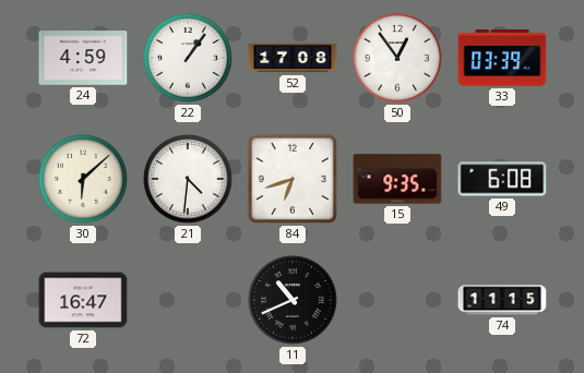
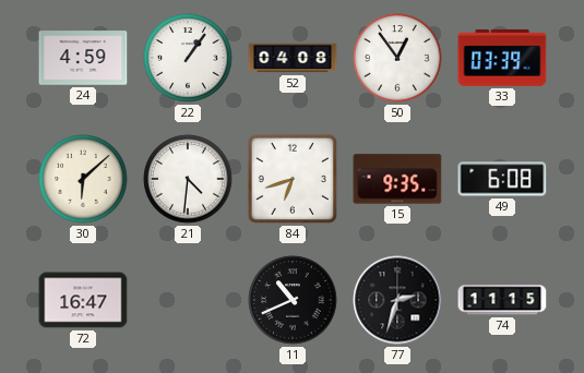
52: 17:08 -> 04:08 (293, 58)
77: none -> 2:33 (397, 300)
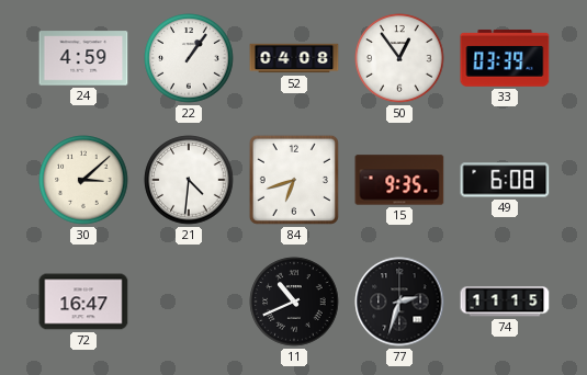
30: 6:08 -> 3:08 (83, 180)
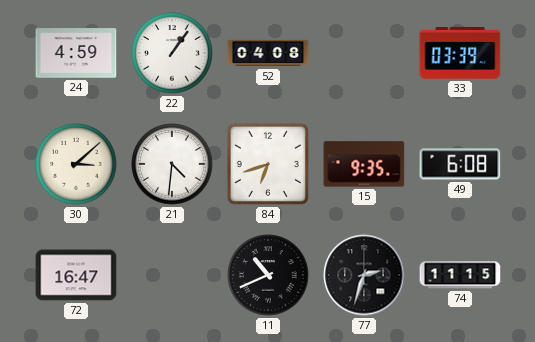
50: 12:54 -> none (399, 58)
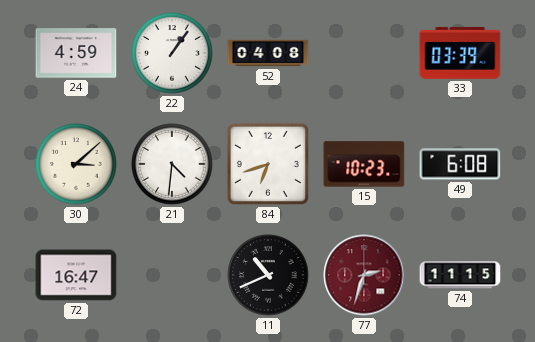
15: 9:35 -> 10:23 (364, 164)
77 dial: black -> burgundy (364, 275)
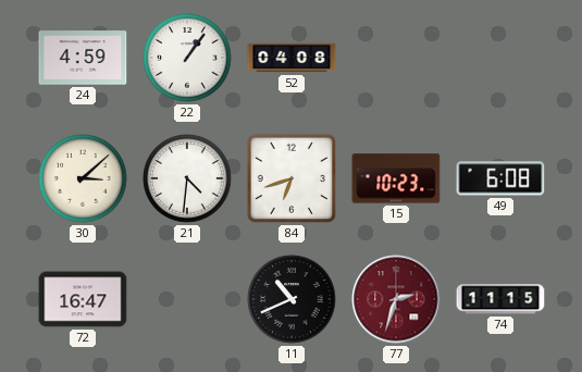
33: 03:39 -> none (460, 53)
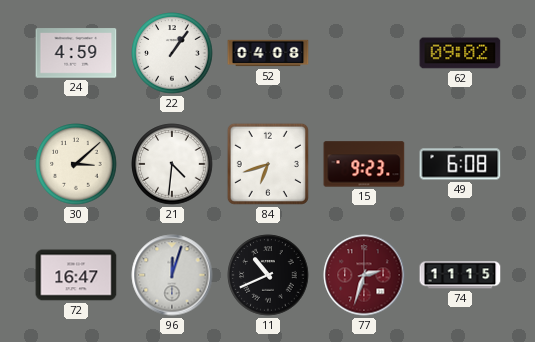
62: none -> 09:02 (460, 53)
15: 10:23 -> 9:23 (364, 164)
96: none -> 12:03 (172, 275)
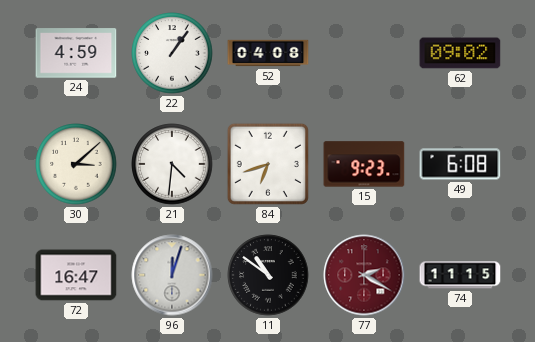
11: 10:41 -> 10:51 (268, 275)
77: 2:33 -> 2:20 (364, 275)
